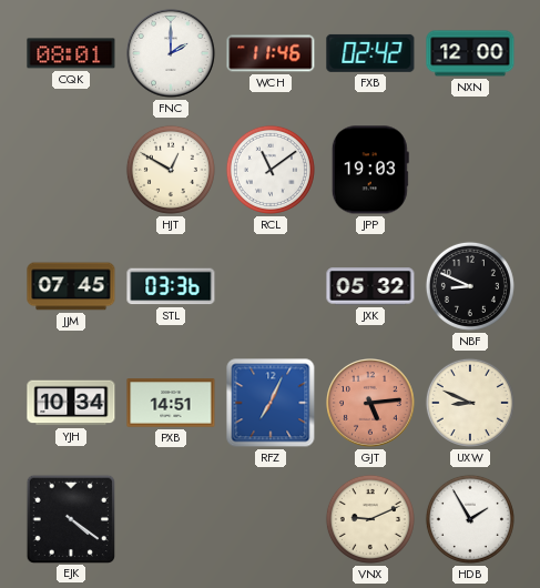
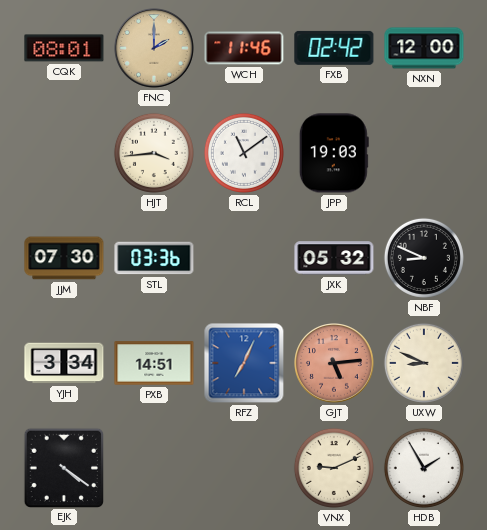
FNC dial: white -> champagne (155, 49)
HJT: 12:50 -> 3:44 (154, 153)
JJM: 07:45 -> 07:30 (64, 258)
YJH: 10:34 -> 3:34 (64, 363)
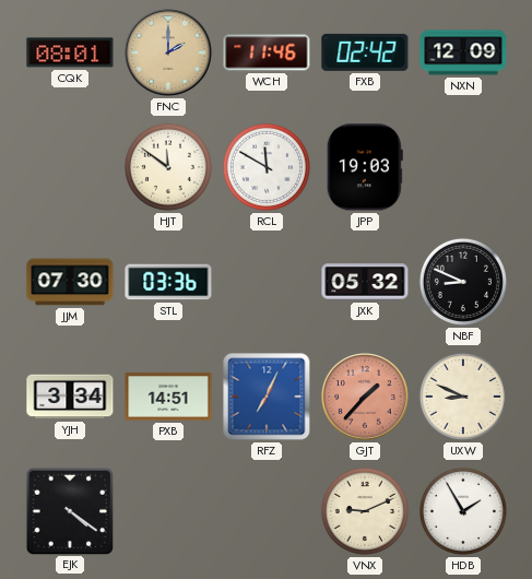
NXN: 12:00 -> 12:09 (463, 52)
HJT: 3:44 -> 11:51 (168, 167)
RCL: 11:09 -> 11:50 (267, 167)
GJT: 5:14 -> 1:37 (366, 398)
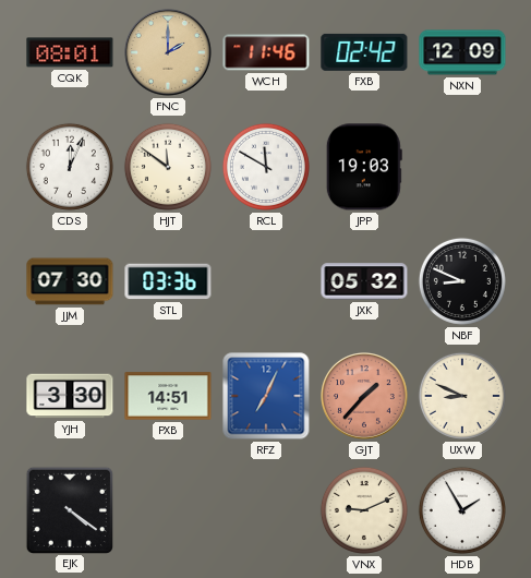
CDS: none -> 12:04 (70, 167)
YJH: 3:34 -> 3:30 (70, 396)
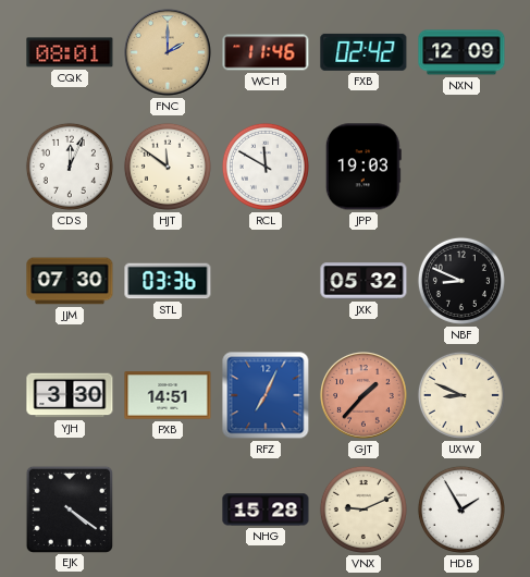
NHG: none -> 15:28 (266, 510)
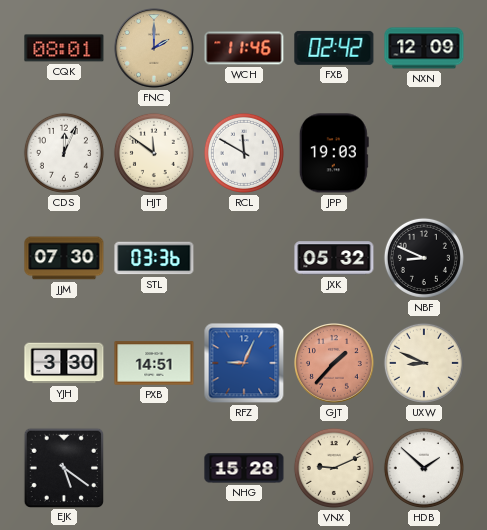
RFZ: 7:04 -> 9:04 (244, 363)
EJK: 4:21 -> 5:21 (63, 467)
HDB: 1:55 -> 1:52 (424, 468)
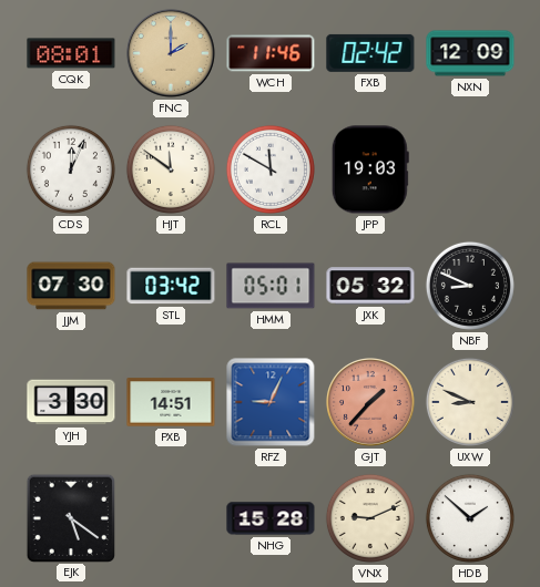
STL: 03:36 -> 03:42 (171, 286)
HMM: none -> 05:01 (271, 286)
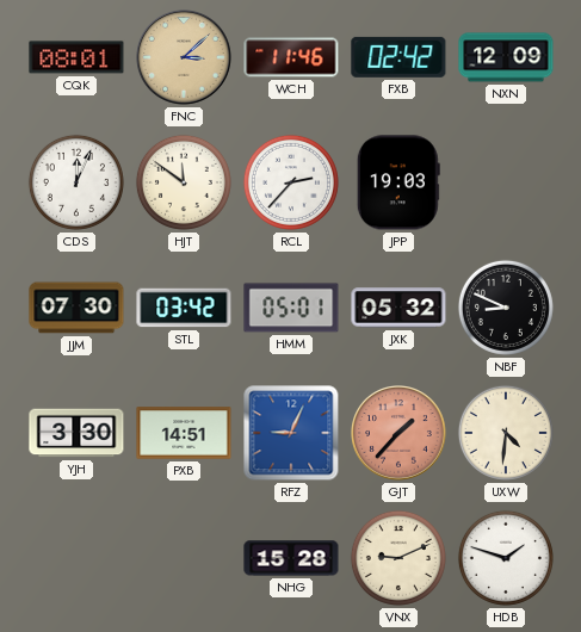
FNC: 2:00 -> 3:08 (185, 58)
RCL: 11:50 -> 2:37 (291, 182)
UXW: 8:49 -> 4:31 (506, 433)
EJK: 5:21 -> none (70, 517)
HDB: 1:52 -> 1:48 (506, 558)
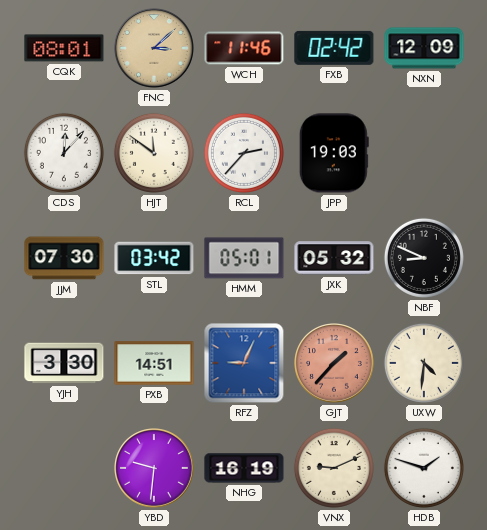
CDS: 12:04 -> 12:07 (64, 153)
YBD: none -> 9:31 (155, 469)
NHG: 15:28 -> 16:19 (244, 468)
